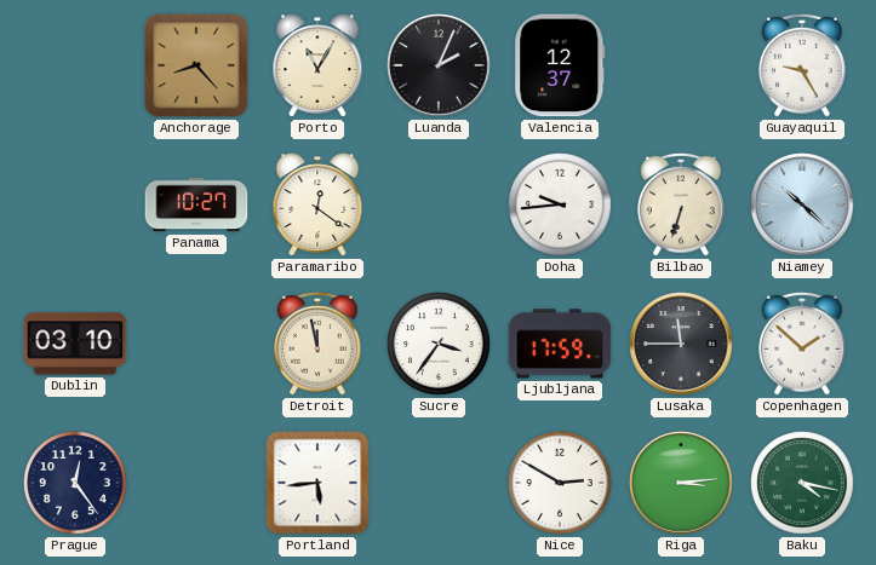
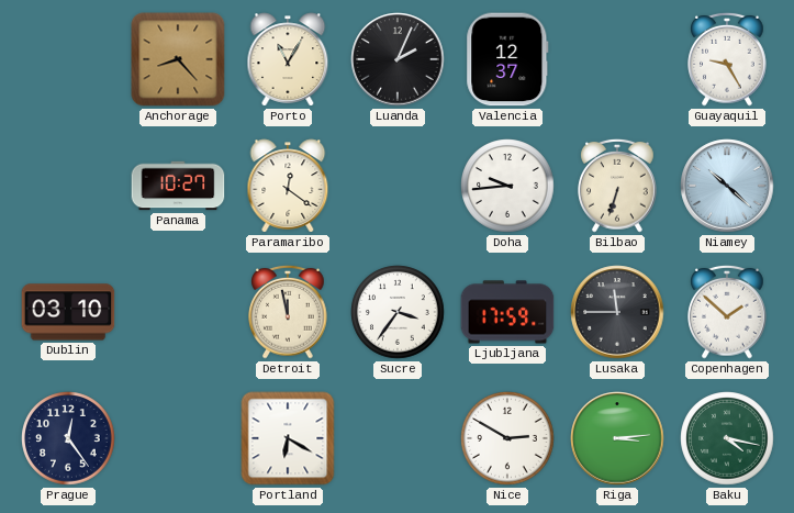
Portland: 5:44 -> 6:20 (288, 438)
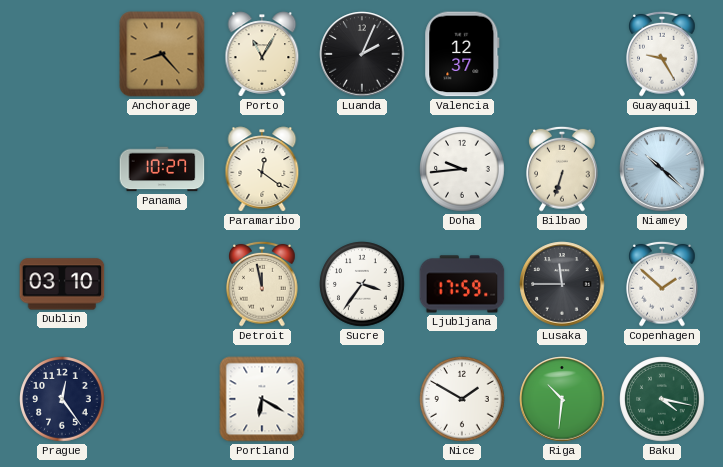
Nice: 2:50 -> 1:50 (462, 399)
Riga: 3:14 -> 10:31 (562, 399)
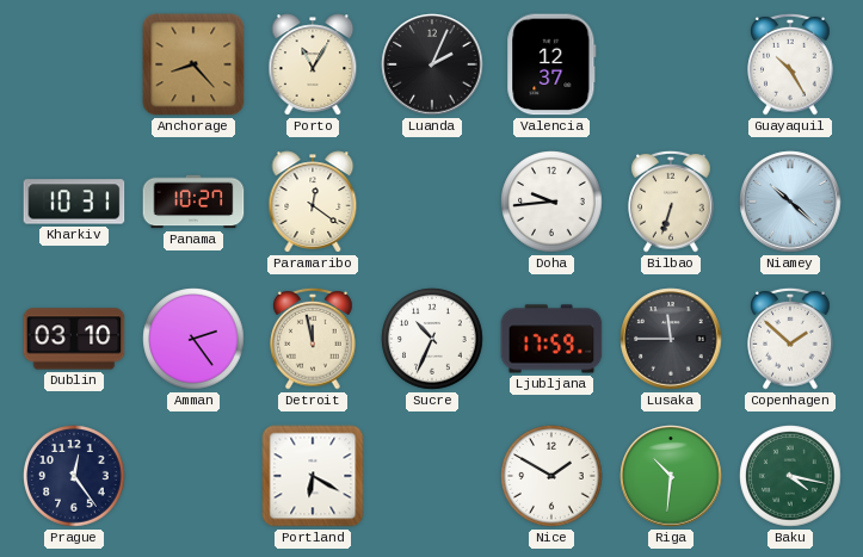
Guayaquil: 9:25 -> 10:25 (790, 64)
Kharkiv: none -> 10:31 (74, 202)
Amman: none -> 2:24 (193, 339)
Sucre: 3:36 -> 10:34 (432, 339)
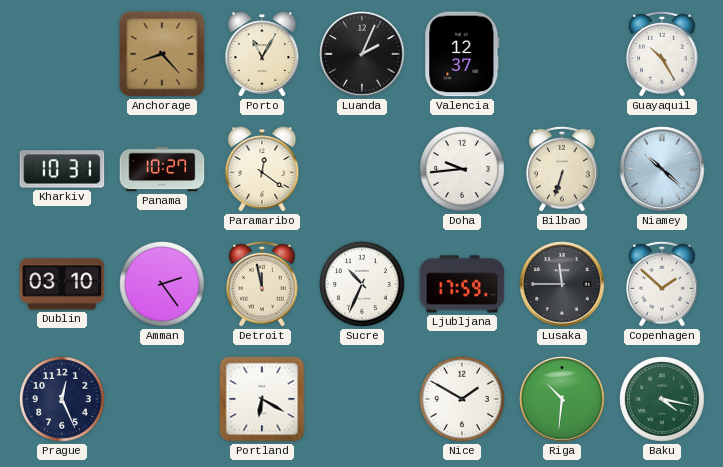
Prague: 12:24 -> 12:26 (62, 399)
